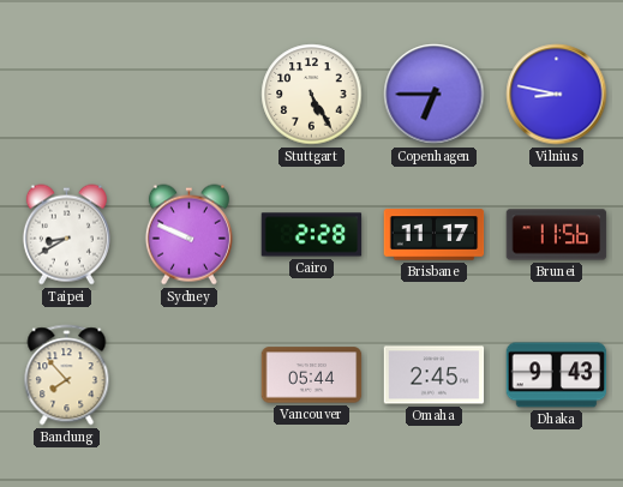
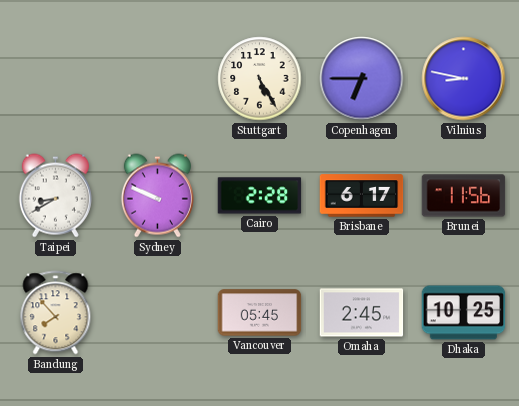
Brisbane: 11:17 -> 6:17 (362, 196)
Vancouver: 05:44 -> 05:45 (260, 313)
Dhaka: 9:43 -> 10:25 (464, 313)
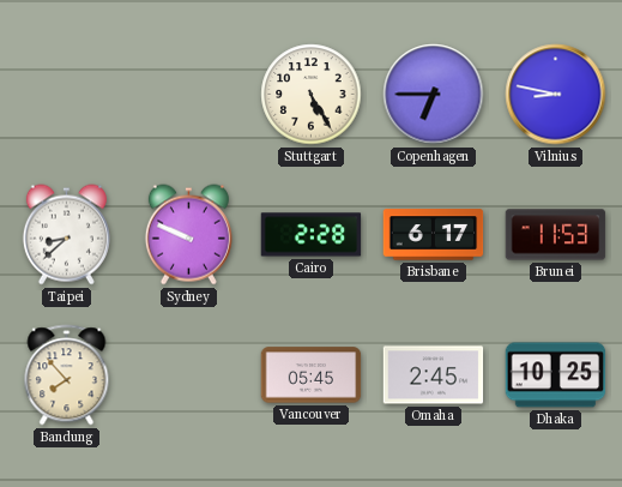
Taipei: 8:40 -> 8:38 (66, 235)
Brunei: 11:56 -> 11:53 (556, 235)
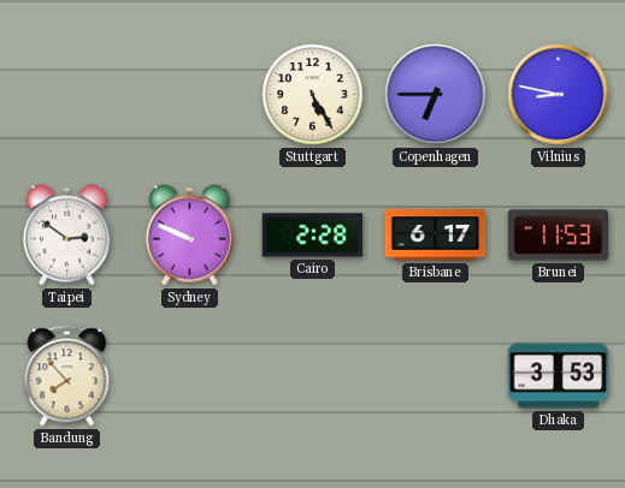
Taipei: 8:38 -> 2:51 (66, 236)
Vancouver: 05:45 -> none (312, 375)
Omaha: 2:45 -> none (434, 375)
Dhaka: 10:25 -> 3:53 (559, 376)
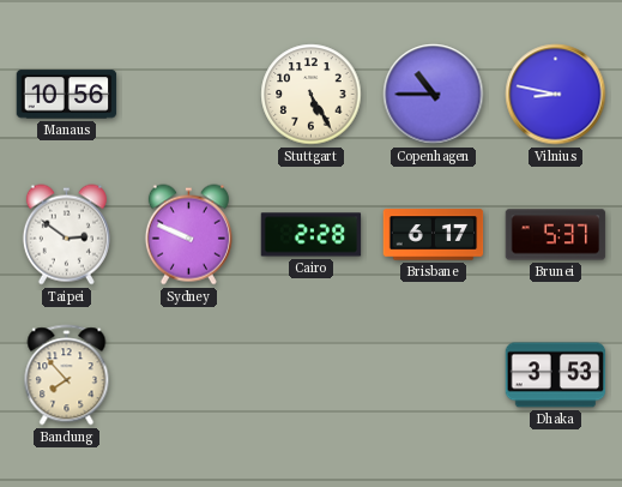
Manaus: none -> 10:56 (67, 95)
Copenhagen: 6:45 -> 10:45 (434, 95)
Brunei: 11:53 -> 5:37 (556, 235)
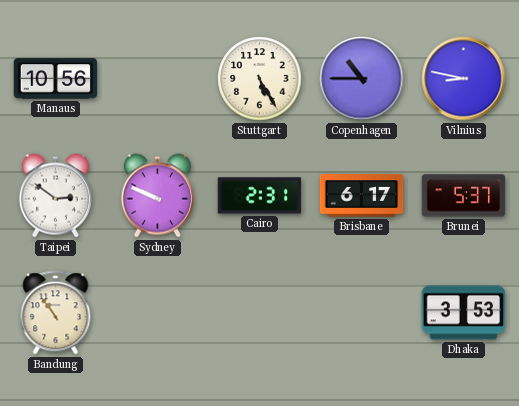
Cairo: 2:28 -> 2:31 (260, 196)
Bandung: 7:53 -> 10:54 (56, 313)
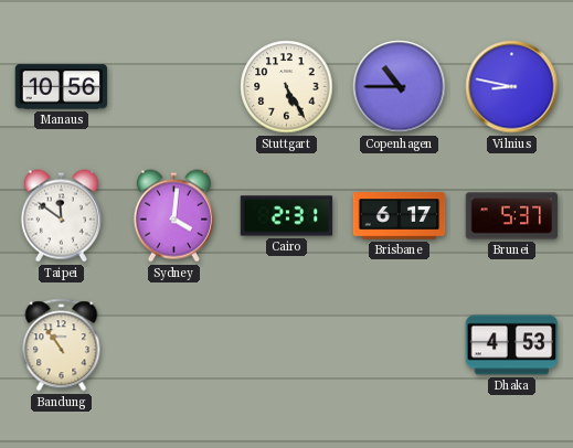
Taipei: 2:51 -> 11:51 (61, 216)
Sydney: 9:49 -> 4:01 (173, 216)
Dhaka: 3:53 -> 4:53 (512, 345)
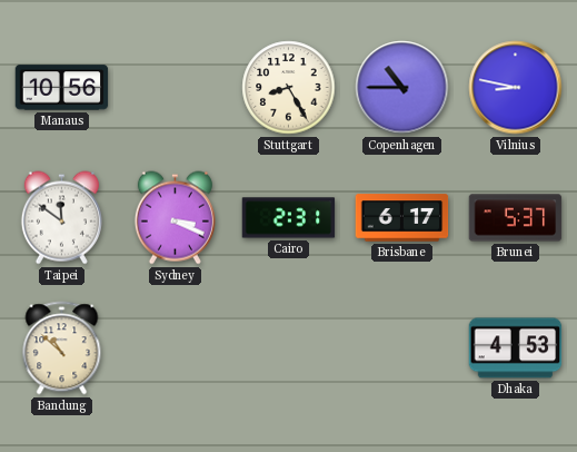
Stuttgart: 5:25 -> 8:25 (289, 88)
Sydney: 4:01 -> 3:19 (175, 218)
Bandung: 10:54 -> 10:52 (62, 348)
